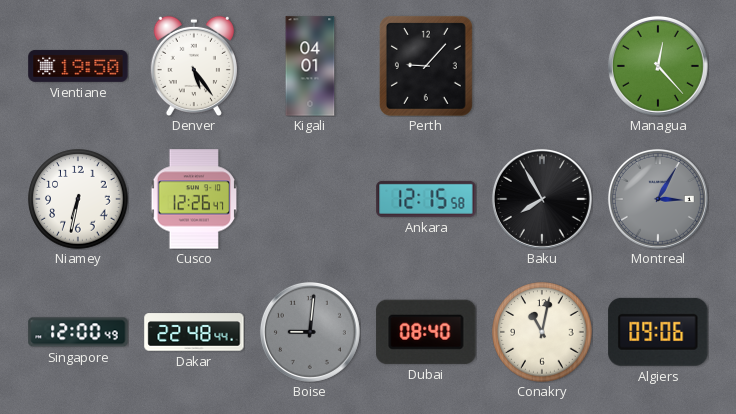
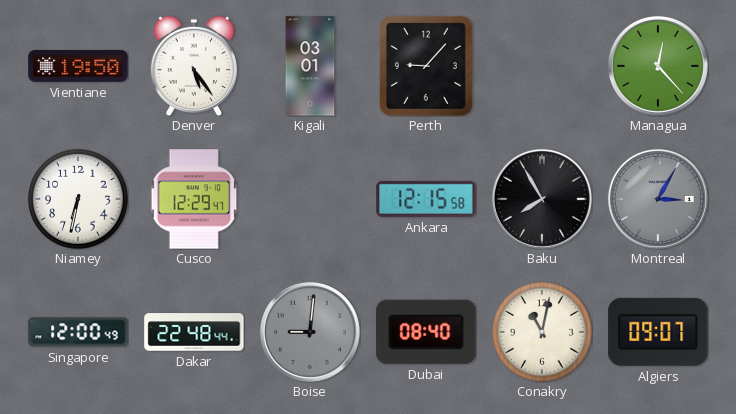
Kigali: 04:01 -> 03:01 (310, 66)
Cusco: 12:26 -> 12:29 (194, 199)
Algiers: 09:06 -> 09:07 (658, 332)
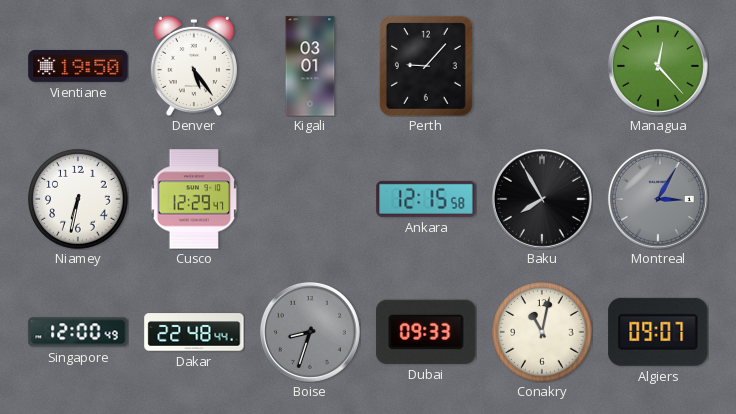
Boise: 9:01 -> 8:33 (310, 332)
Dubai: 08:40 -> 09:33 (426, 332)
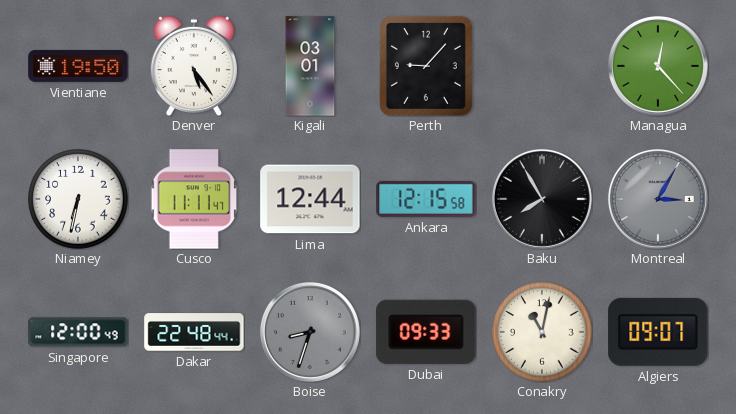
Cusco: 12:29 -> 11:11 (194, 199)
Lima: none -> 12:44 (310, 199)
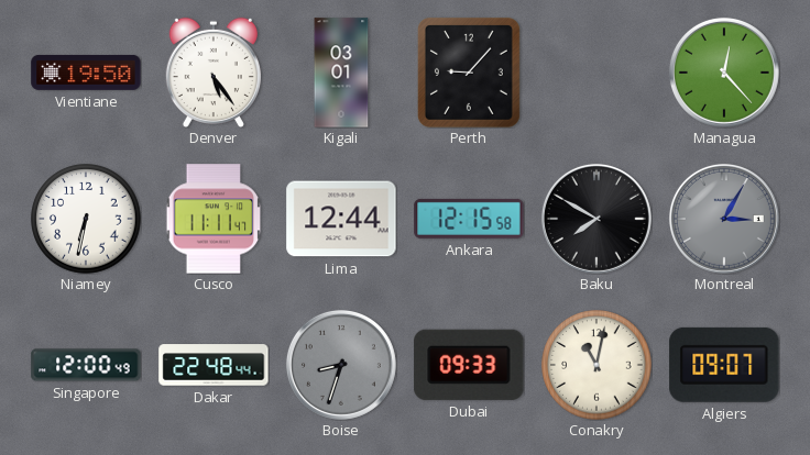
Baku: 7:55 -> 7:50 (596, 219)
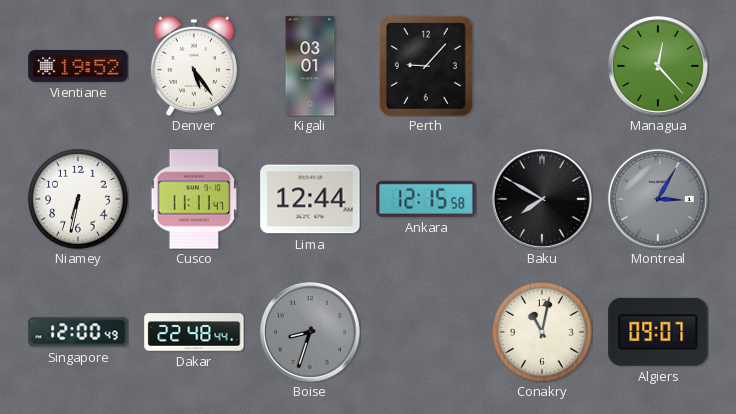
Vientiane: 19:50 -> 19:52 (78, 66)
Dubai: 09:33 -> none (469, 365)
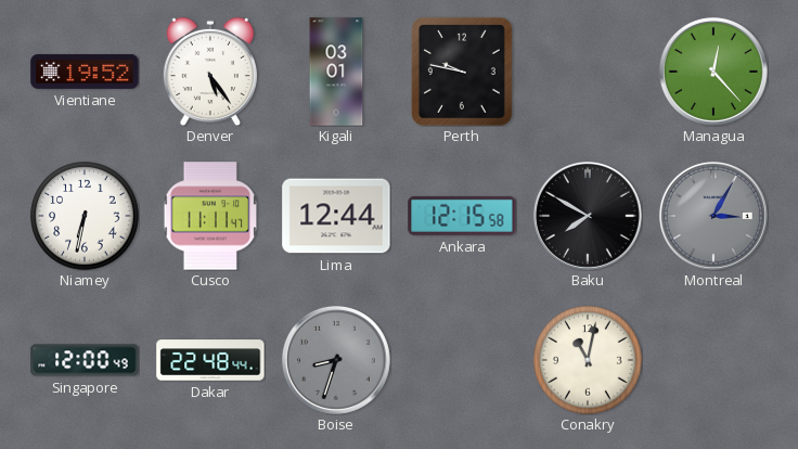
Perth: 9:07 -> 9:47 (462, 72)
Algiers: 09:07 -> none (658, 332)
